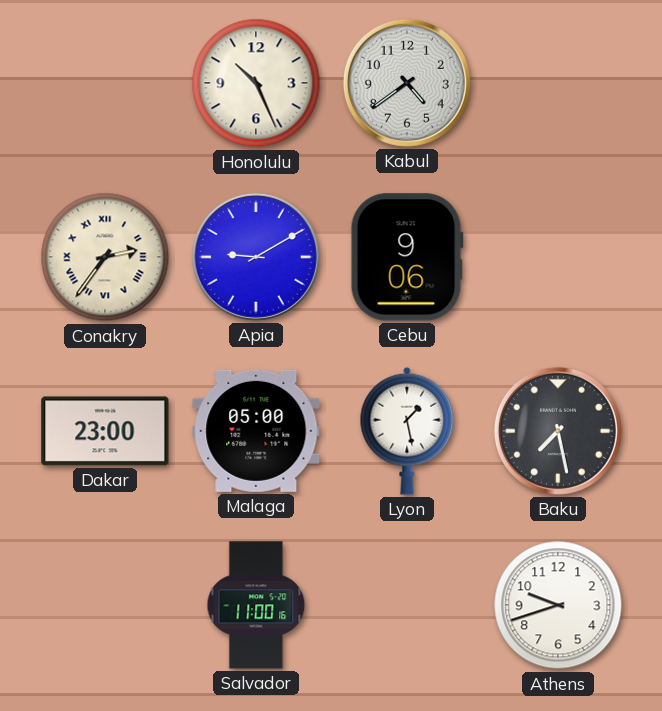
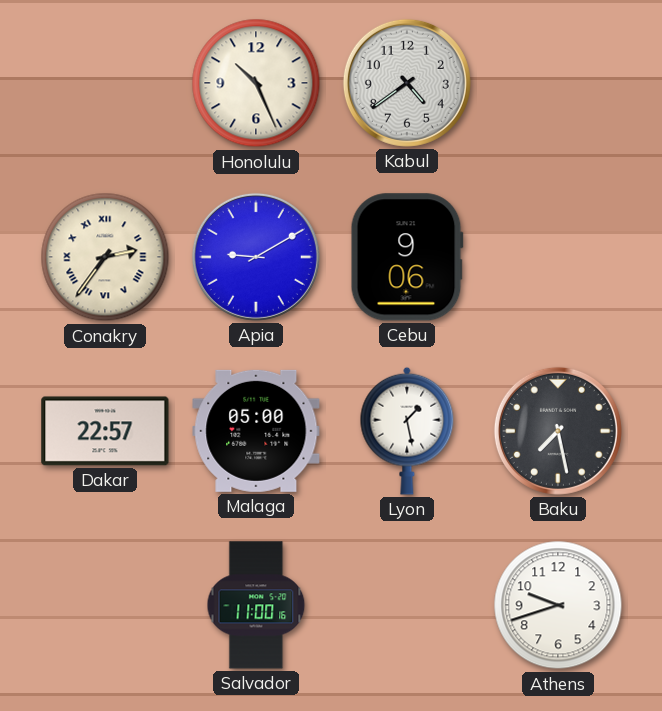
Dakar: 23:00 -> 22:57 (105, 431)
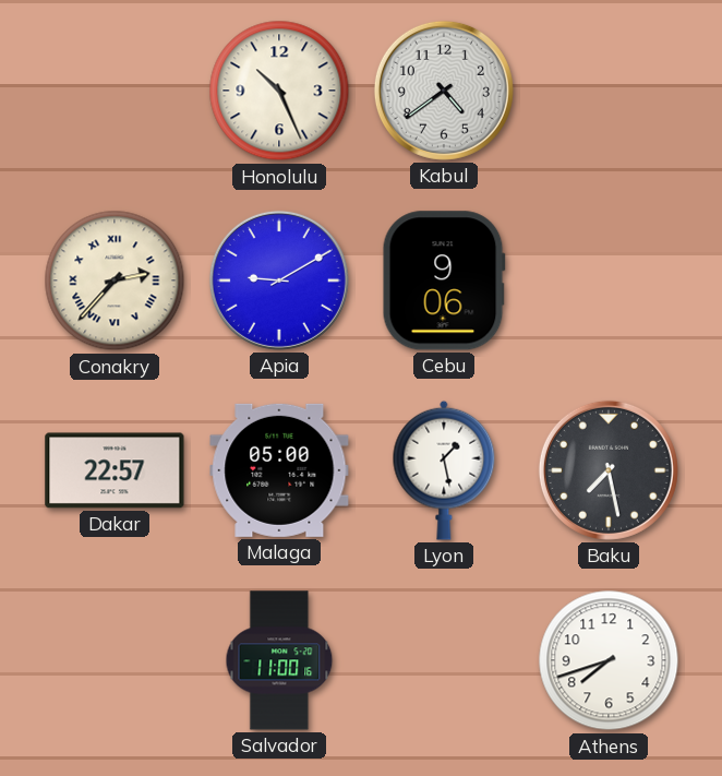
Conakry: 2:36 -> 2:37 (115, 280)
Athens: 9:42 -> 7:42 (609, 660)
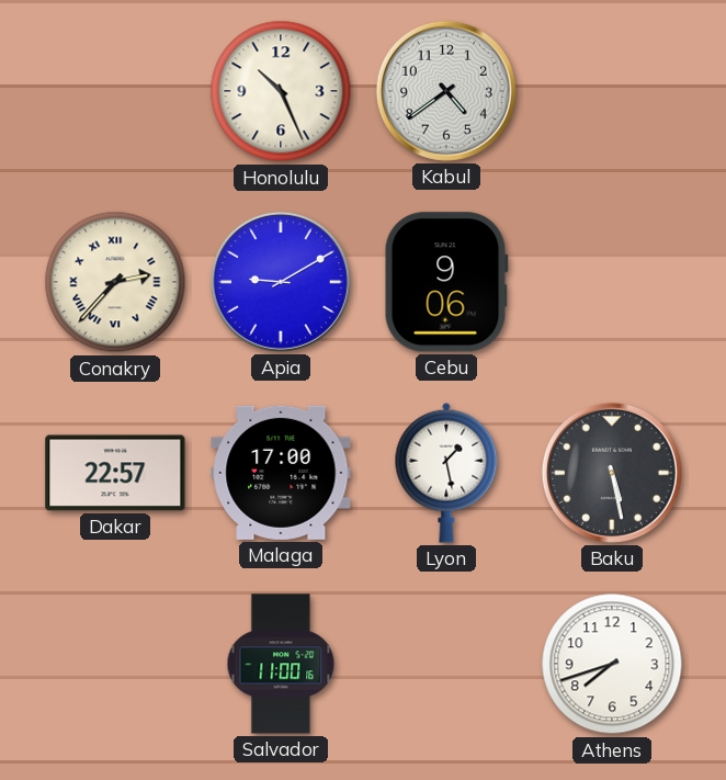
Malaga: 05:00 -> 17:00 (281, 473)
Baku: 7:28 -> 5:28 (612, 473)
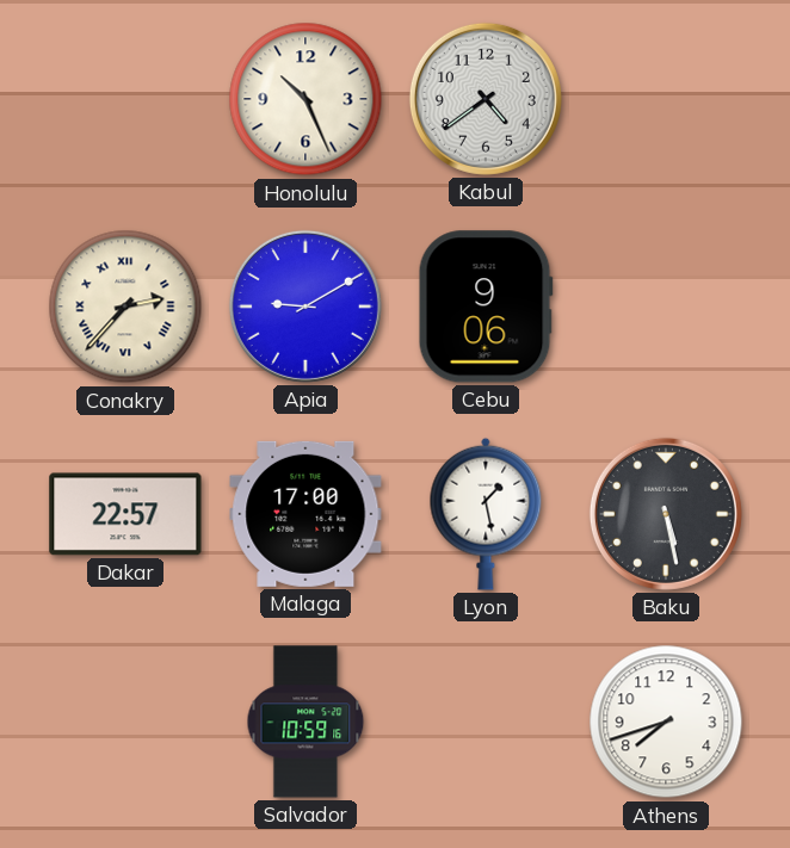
Salvador: 11:00 -> 10:59 (305, 722)
